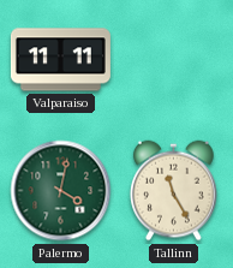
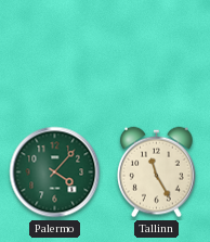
Valparaiso: 11:11 -> none (60, 60)
Palermo: 4:02 -> 4:07 (55, 173)
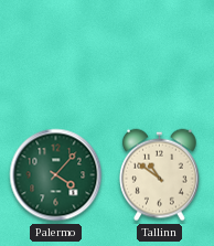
Tallinn: 11:25 -> 10:51 (160, 175)
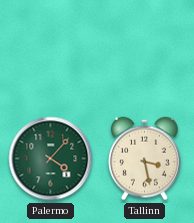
Tallinn: 10:51 -> 3:28 (145, 159)
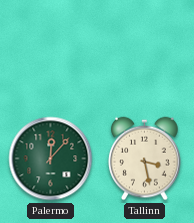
Palermo: 4:07 -> 12:07 (51, 159)
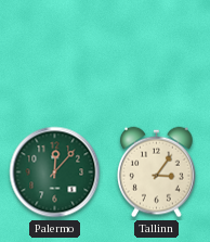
Tallinn: 3:28 -> 3:06 (157, 173)
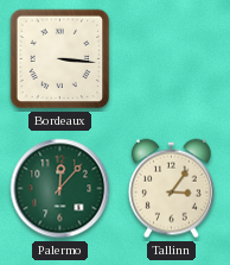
Bordeaux: none -> 3:16 (60, 59)
